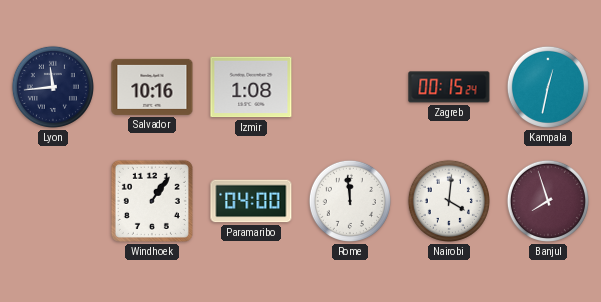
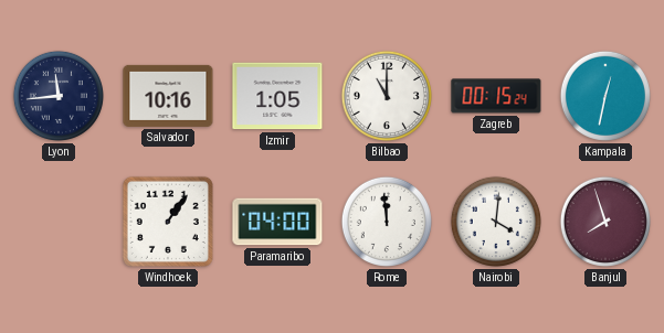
Izmir: 1:08 -> 1:05 (277, 96)
Bilbao: none -> 11:00 (387, 96)
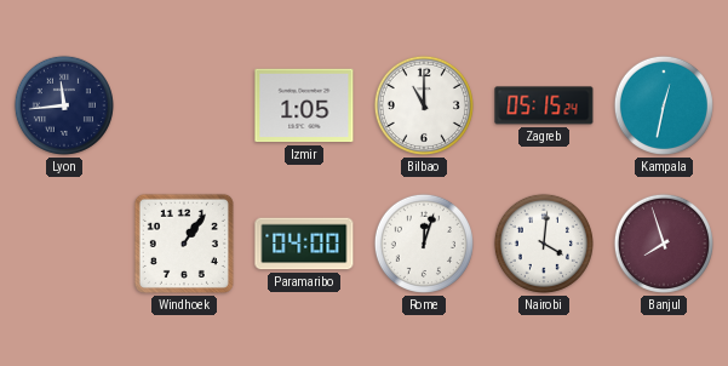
Salvador: 10:16 -> none (168, 96)
Zagreb: 00:15 -> 05:15 (544, 105)
Rome: 11:59 -> 12:03 (424, 244)
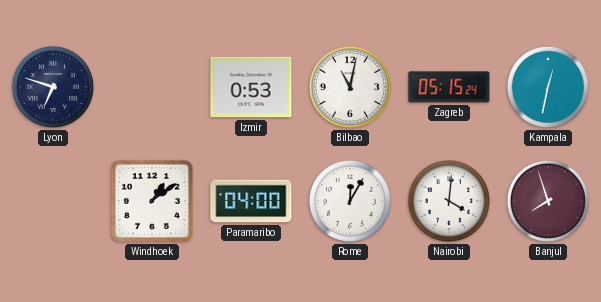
Lyon: 11:44 -> 6:48 (53, 87)
Izmir: 1:05 -> 0:53 (251, 87)
Bilbao: 11:00 -> 11:02 (350, 87)
Windhoek: 1:06 -> 1:09 (152, 201)
Rome: 12:03 -> 12:05 (350, 201)
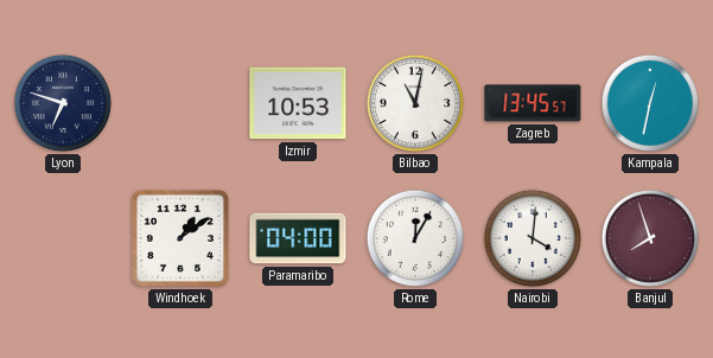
Izmir: 0:53 -> 10:53 (298, 103)
Zagreb: 05:15 -> 13:45 (533, 103)
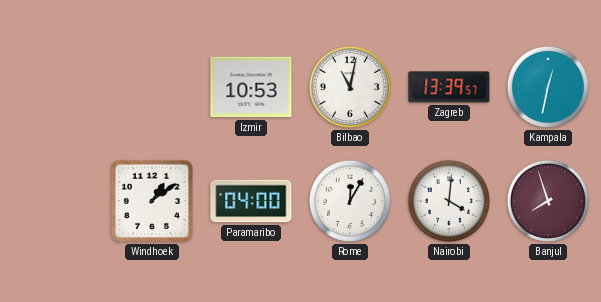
Lyon: 6:48 -> none (63, 103)
Zagreb: 13:45 -> 13:39 (449, 87)
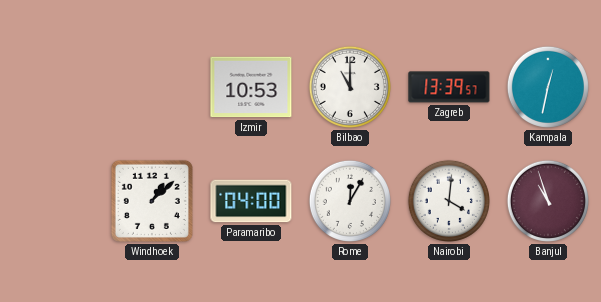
Bilbao: 11:02 -> 11:00 (350, 87)
Windhoek: 1:09 -> 1:08 (152, 201)
Banjul: 7:57 -> 10:57 (548, 201)
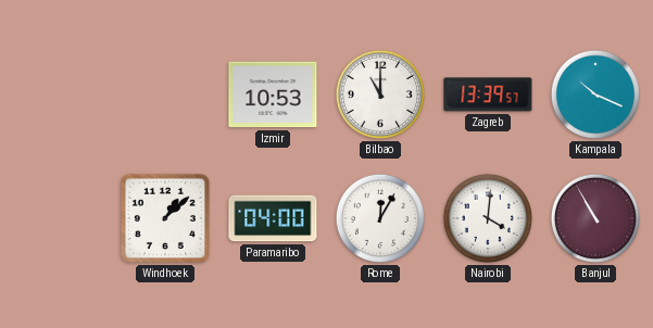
Kampala: 12:32 -> 10:19 (595, 94)
Banjul: 10:57 -> 10:55 (595, 218)
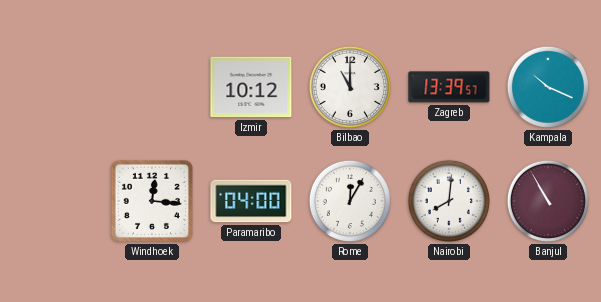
Izmir: 10:53 -> 10:12 (251, 87)
Windhoek: 1:08 -> 12:16 (152, 201)
Nairobi: 4:01 -> 8:01 (449, 201)
